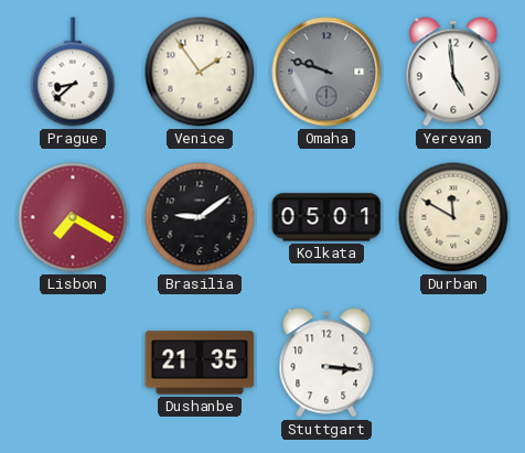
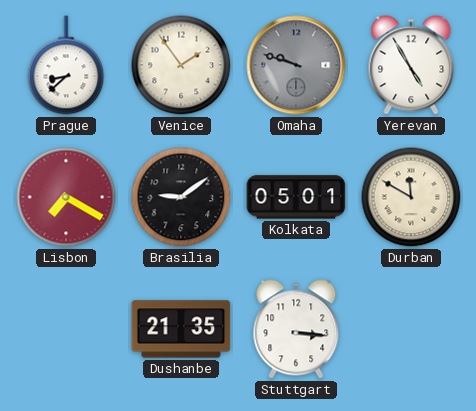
Yerevan: 4:59 -> 4:55 (411, 65)
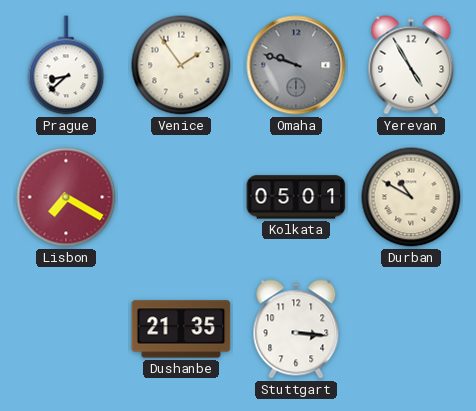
Brasilia: 9:09 -> none (181, 197)
Durban: 11:50 -> 10:50 (411, 197)
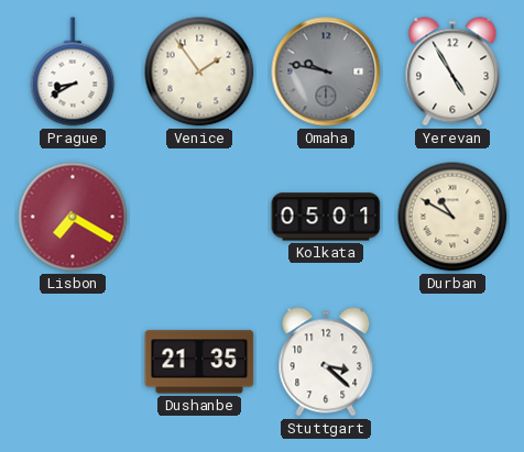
Prague: 8:38 -> 8:40 (73, 71)
Omaha: 9:48 -> 9:47 (326, 71)
Stuttgart: 3:16 -> 3:22 (326, 362)
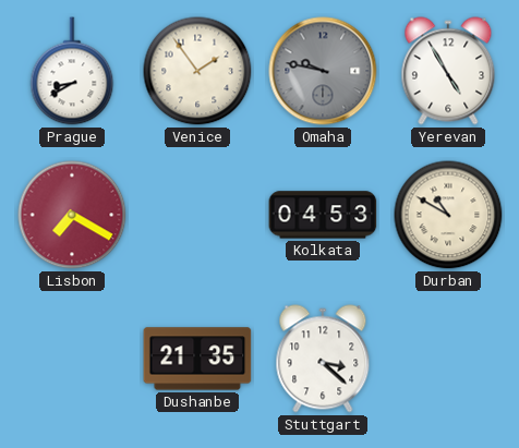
Kolkata: 05:01 -> 04:53 (323, 215)
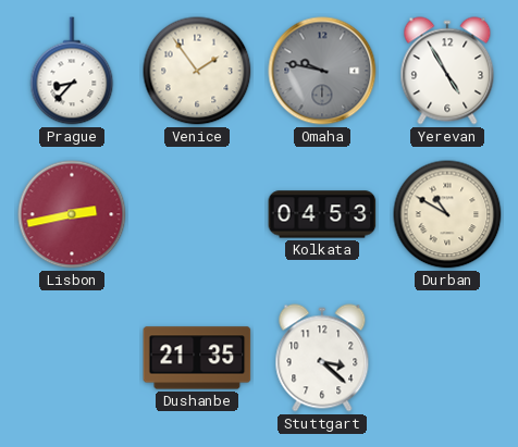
Prague: 8:40 -> 8:37 (72, 71)
Lisbon: 7:20 -> 2:43 (72, 214)
